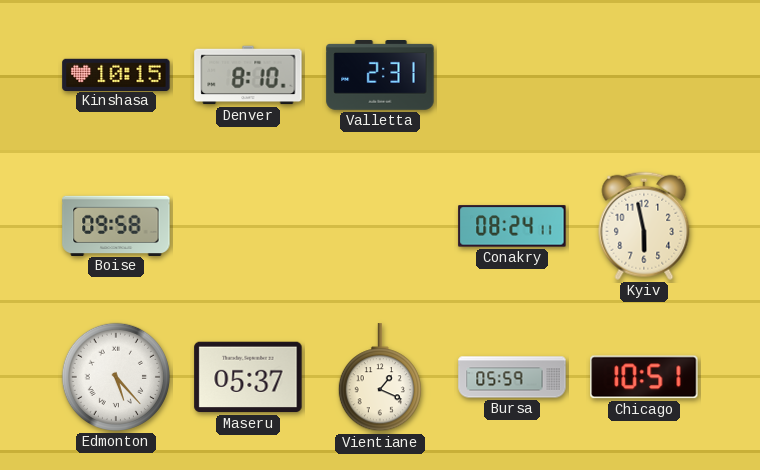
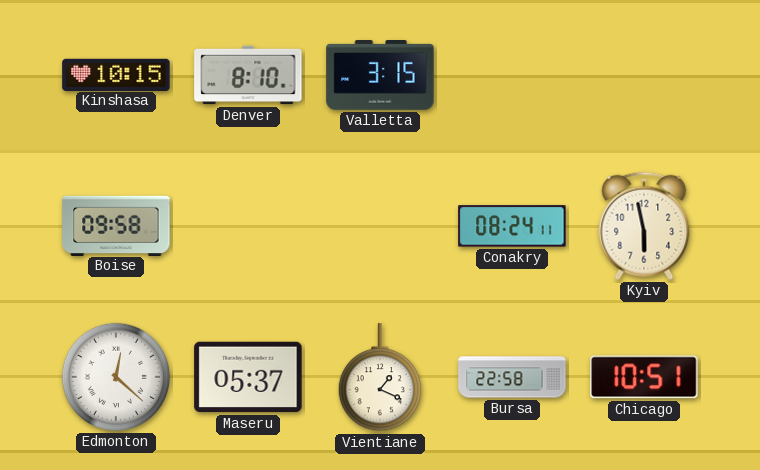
Valletta: 2:31 -> 3:15 (380, 76)
Edmonton: 5:23 -> 12:22 (116, 377)
Bursa: 05:59 -> 22:58 (512, 377)
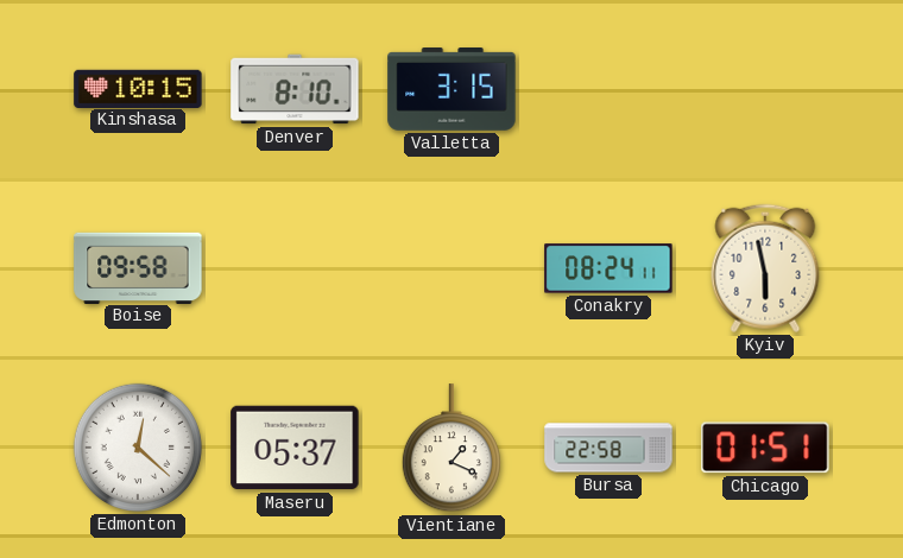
Chicago: 10:51 -> 01:51 (765, 448)
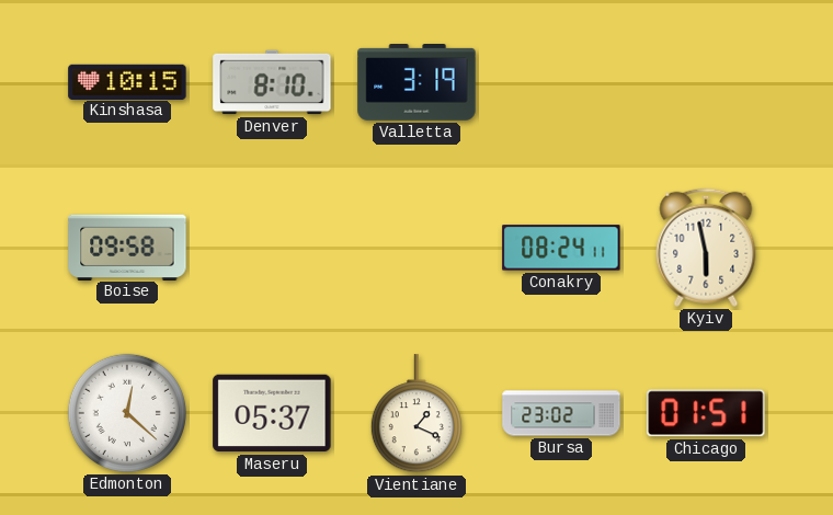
Valletta: 3:15 -> 3:19 (416, 83)
Bursa: 22:58 -> 23:02 (561, 413)
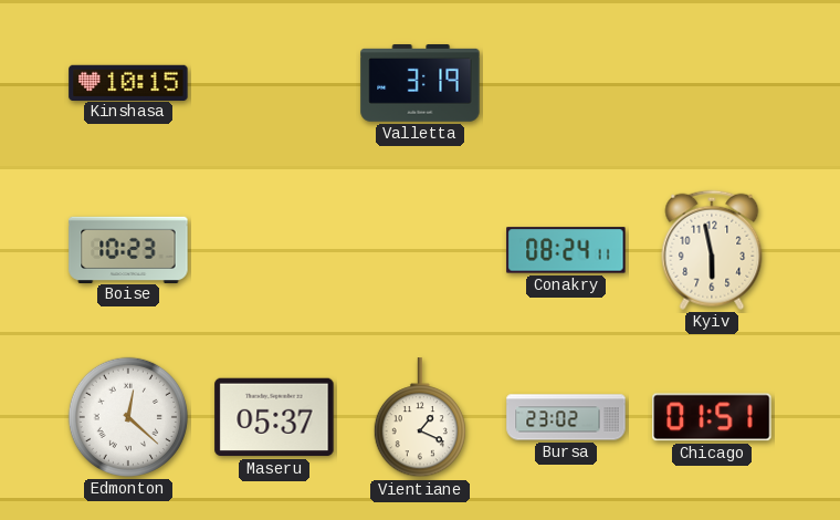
Denver: 8:10 -> none (272, 82)
Boise: 09:58 -> 10:23 (128, 249)
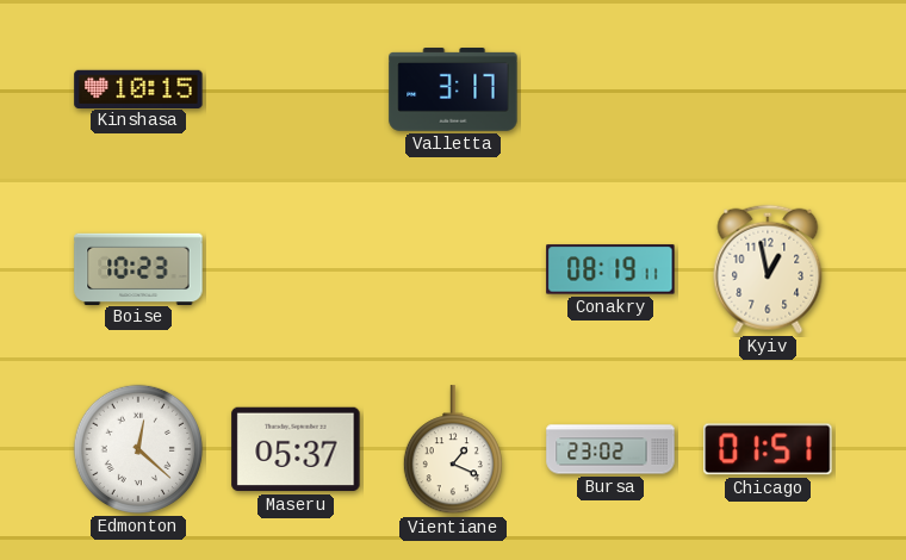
Valletta: 3:19 -> 3:17 (453, 91)
Conakry: 08:24 -> 08:19 (610, 269)
Kyiv: 5:58 -> 12:58 (768, 269)
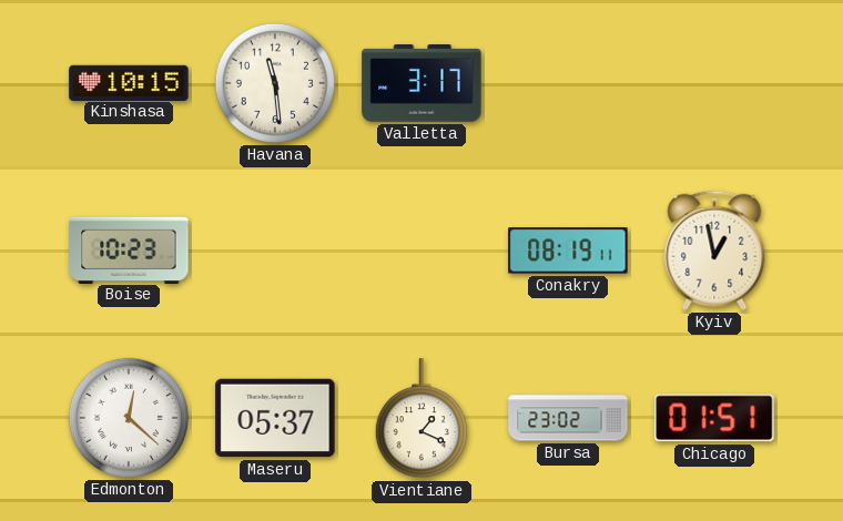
Havana: none -> 11:29 (275, 83)
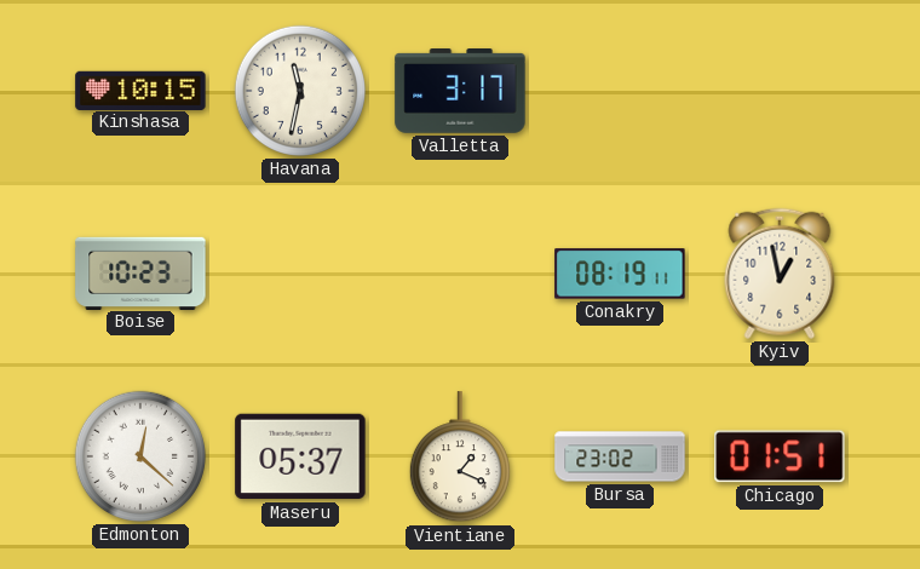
Havana: 11:29 -> 11:32 (300, 91)
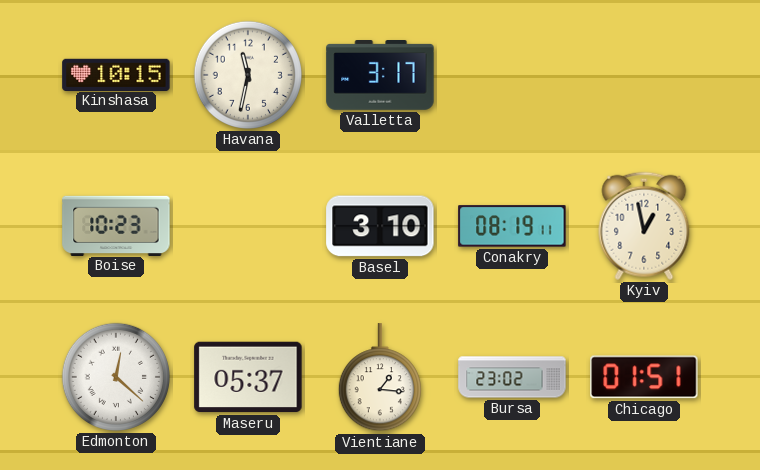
Basel: none -> 3:10 (380, 226)
Vientiane: 1:19 -> 1:16 (380, 378)
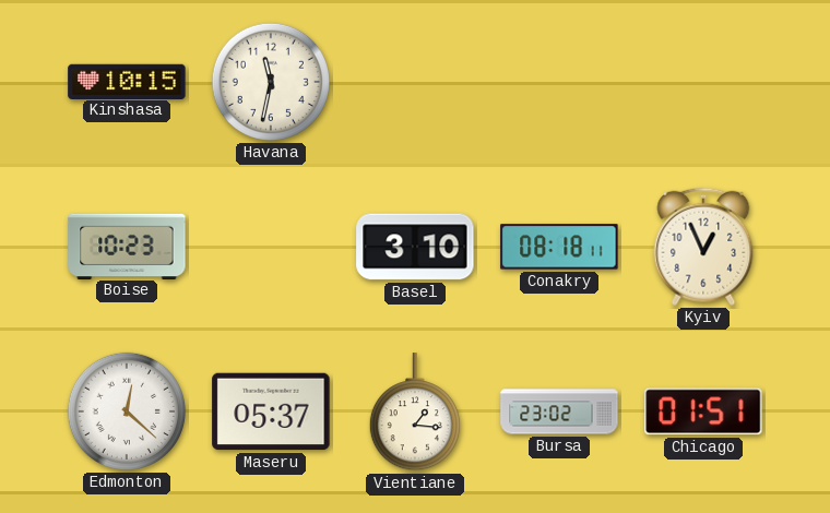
Valletta: 3:17 -> none (380, 76)
Conakry: 08:19 -> 08:18 (559, 247)
Kyiv: 12:58 -> 12:56 (703, 247)
